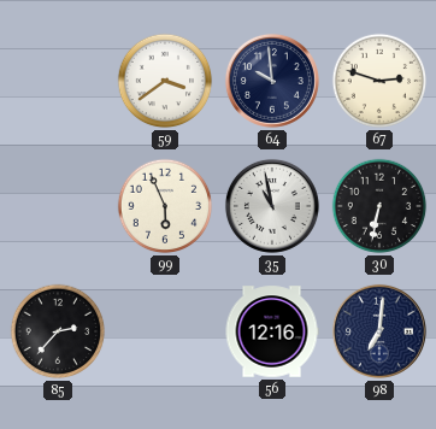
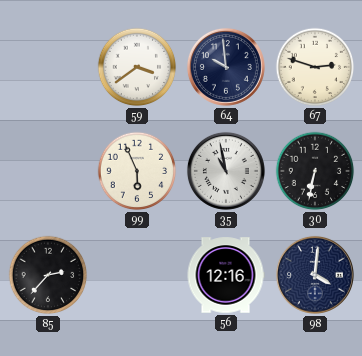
98: 7:01 -> 4:01 (315, 275)
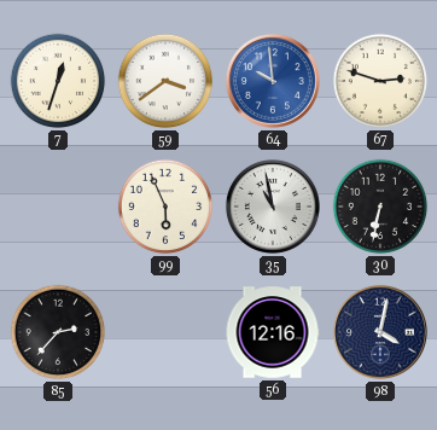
7: none -> 12:33 (58, 81)
64 dial: navy -> blue (273, 81)
98: 4:01 -> 4:02 (380, 332)
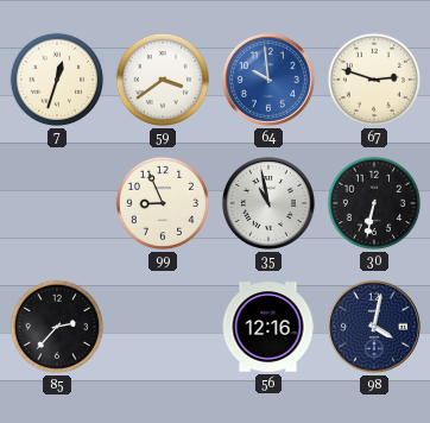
99: 5:56 -> 8:56 (163, 203)
